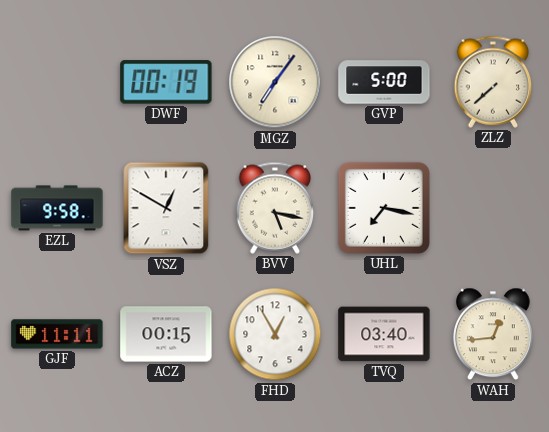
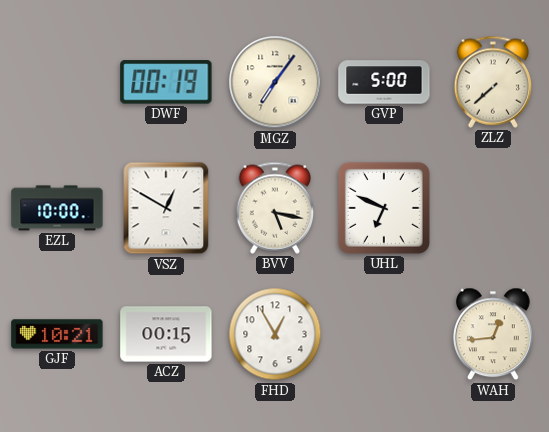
EZL: 9:58 -> 10:00 (57, 208)
UHL: 7:17 -> 6:49 (384, 208)
GJF: 11:11 -> 10:21 (57, 334)
TVQ: 03:40 -> none (384, 334)
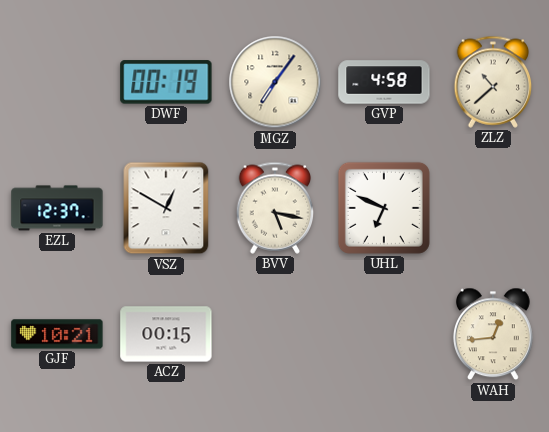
GVP: 5:00 -> 4:58 (384, 82)
ZLZ: 7:38 -> 10:38 (493, 82)
EZL: 10:00 -> 12:37 (57, 208)
FHD: 12:55 -> none (275, 334)
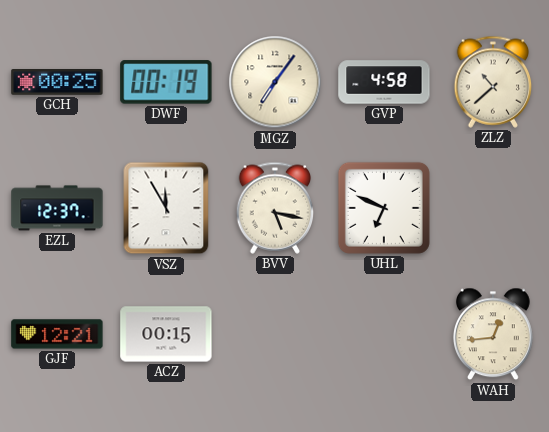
GCH: none -> 00:25 (57, 83)
VSZ: 12:50 -> 11:55 (166, 208)
GJF: 10:21 -> 12:21 (57, 334)
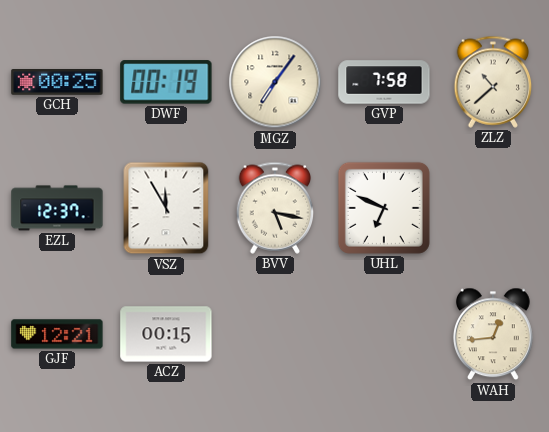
GVP: 4:58 -> 7:58 (384, 82)
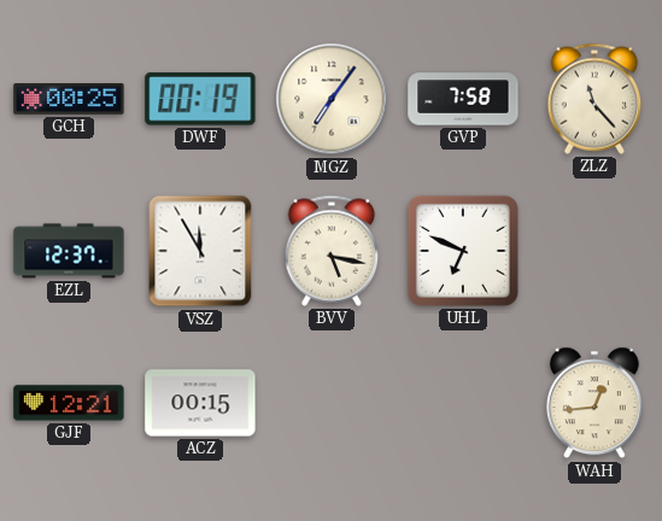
ZLZ: 10:38 -> 11:23 (594, 99)
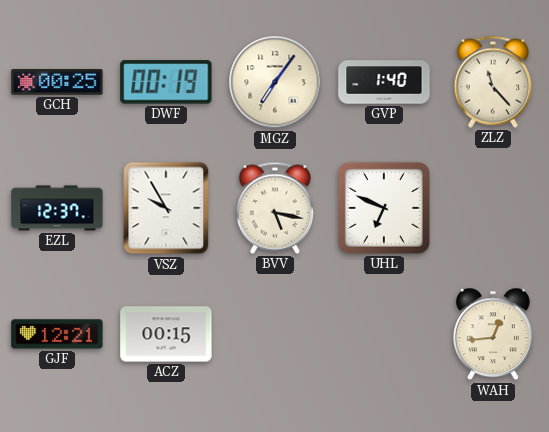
GVP: 7:58 -> 1:40 (384, 82)
VSZ: 11:55 -> 9:55 (166, 208)
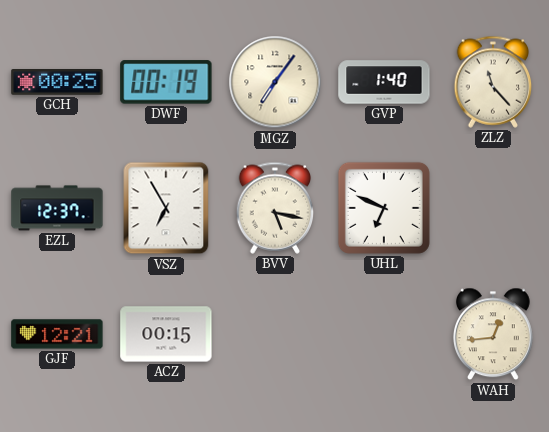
VSZ: 9:55 -> 6:55 (166, 208)
